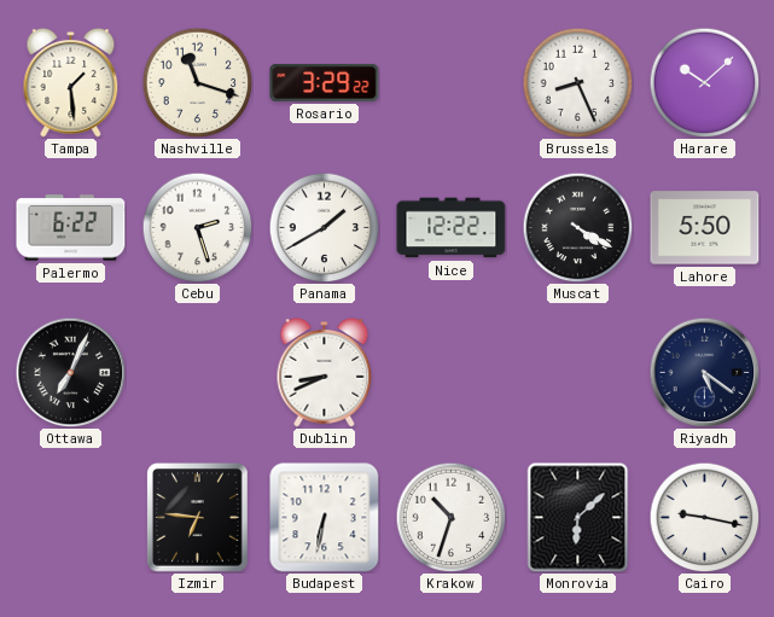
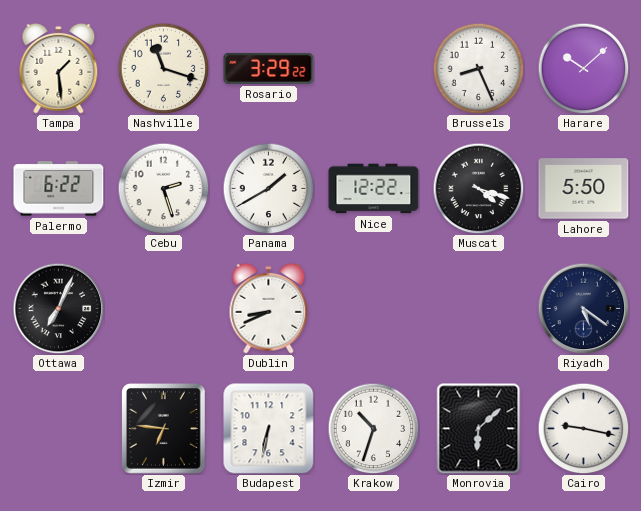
Muscat: 4:20 -> 4:18 (478, 188)
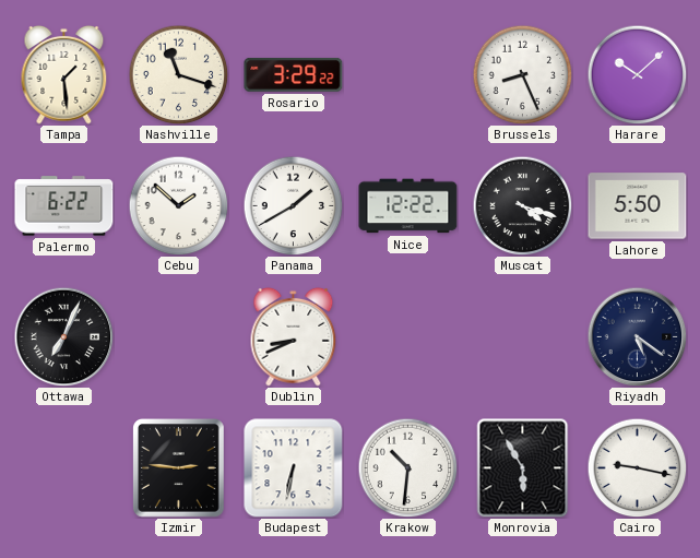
Cebu: 2:27 -> 1:52 (178, 205)
Izmir: 6:46 -> 2:46 (179, 468)
Krakow: 10:33 -> 10:31 (407, 467)
Monrovia: 6:08 -> 5:55 (523, 468)
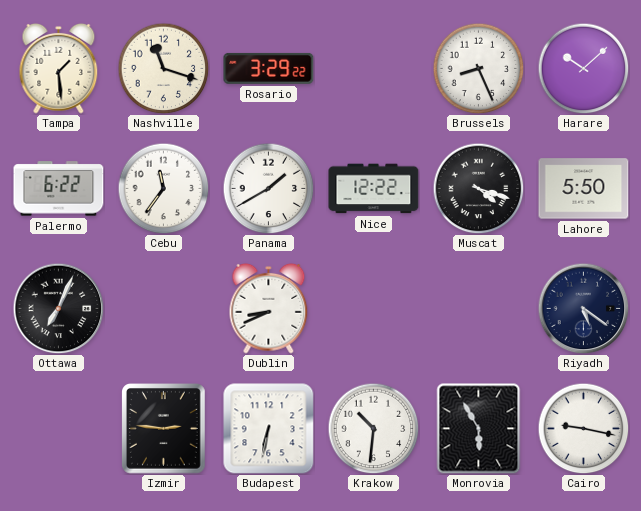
Cebu: 1:52 -> 11:36 (163, 188)
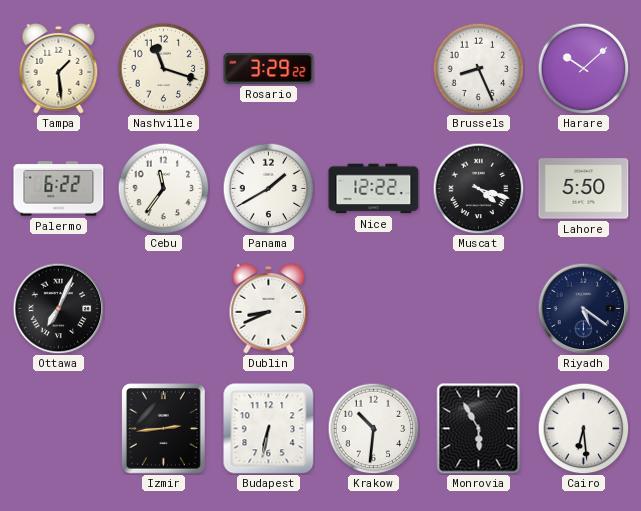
Izmir: 2:46 -> 2:44 (164, 429)
Cairo: 9:17 -> 6:29 (583, 428)
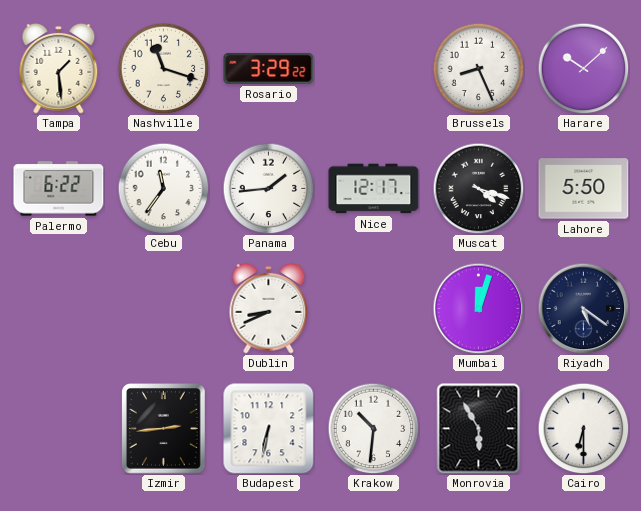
Panama: 1:40 -> 1:44 (268, 188)
Nice: 12:22 -> 12:17 (374, 189)
Ottawa: 7:04 -> none (58, 308)
Mumbai: none -> 12:03 (478, 308)
Cairo: 6:29 -> 6:30 (583, 428)
